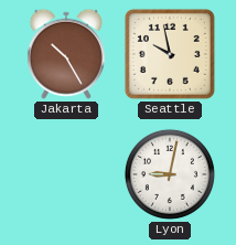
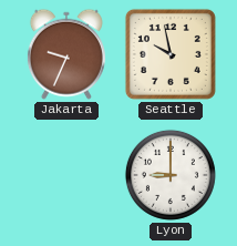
Jakarta: 10:25 -> 9:34 (66, 54)
Lyon: 9:02 -> 9:00 (171, 175)
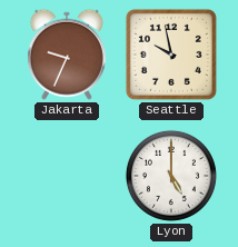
Lyon: 9:00 -> 5:00 (171, 176)
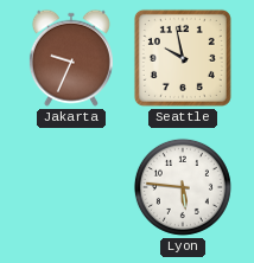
Lyon: 5:00 -> 5:46 (183, 187)
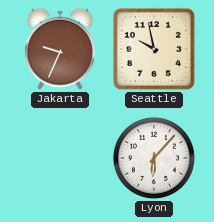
Lyon: 5:46 -> 6:07 (154, 158)
